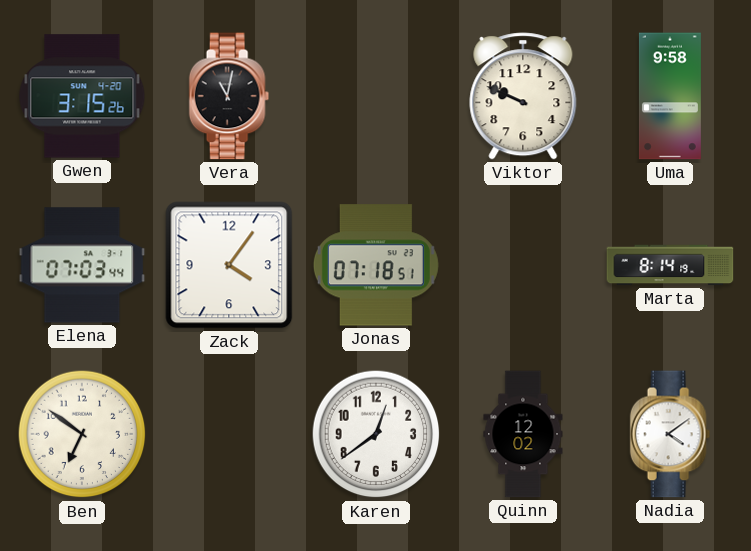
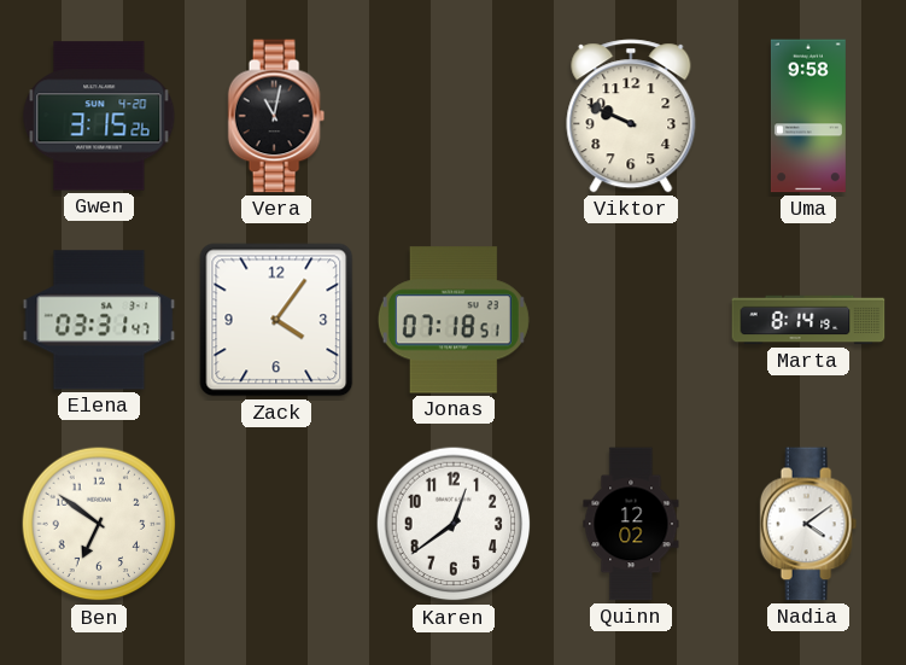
Elena: 07:03 -> 03:31 (99, 320)
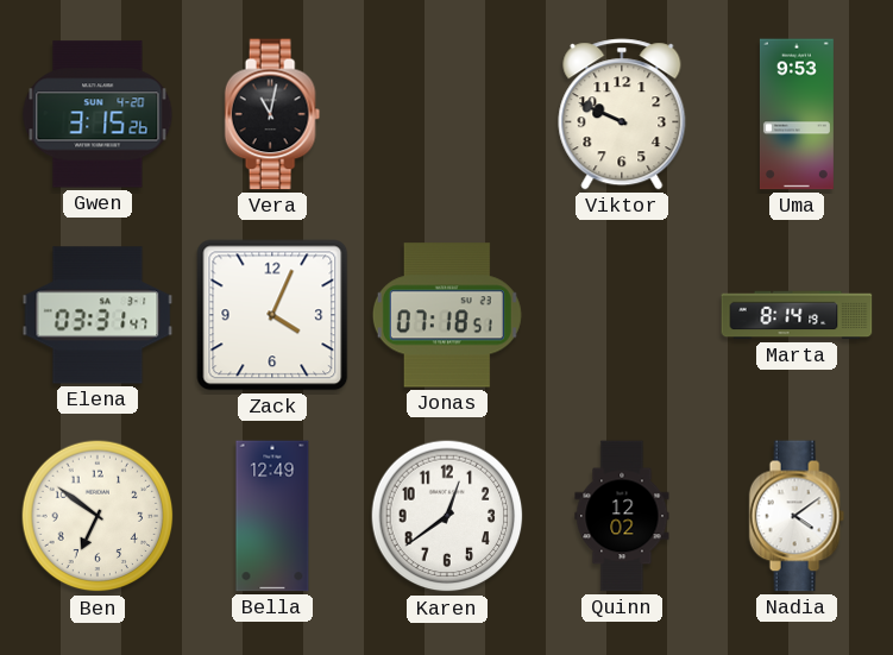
Uma: 9:58 -> 9:53 (797, 114)
Zack: 4:06 -> 4:04 (272, 315)
Bella: none -> 12:49 (272, 516)
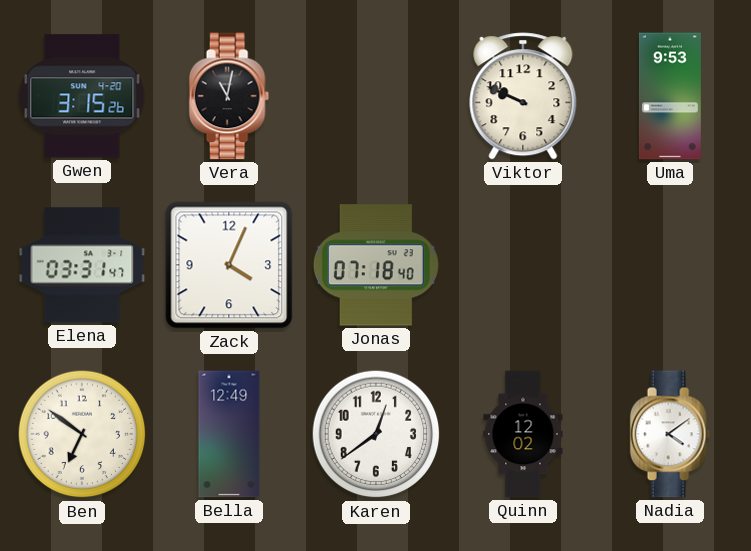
Jonas: 07:18:51 -> 07:18:40 (376, 265)
Marta: 8:14 -> none (797, 315)
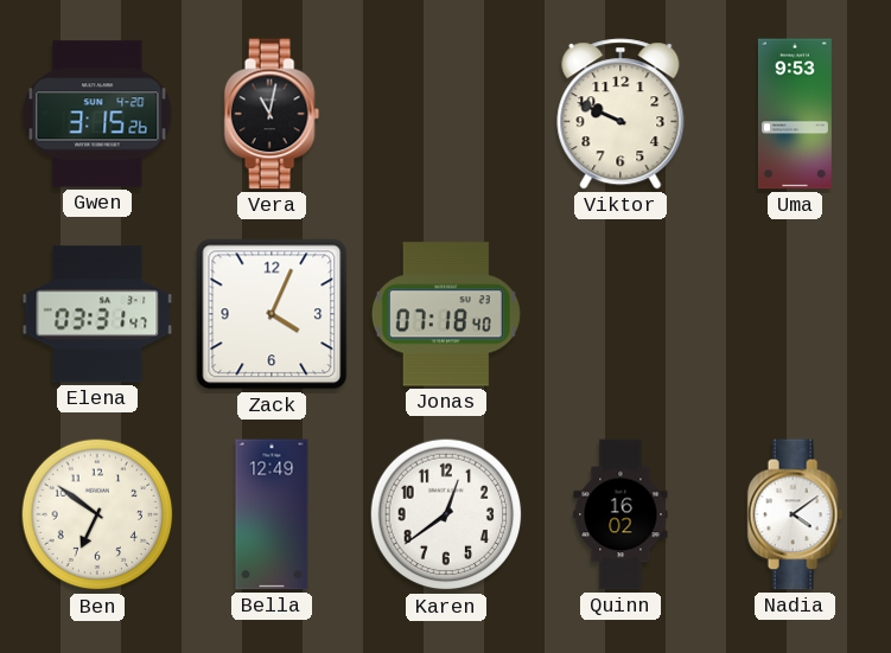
Quinn: 12:02 -> 16:02 (620, 514)
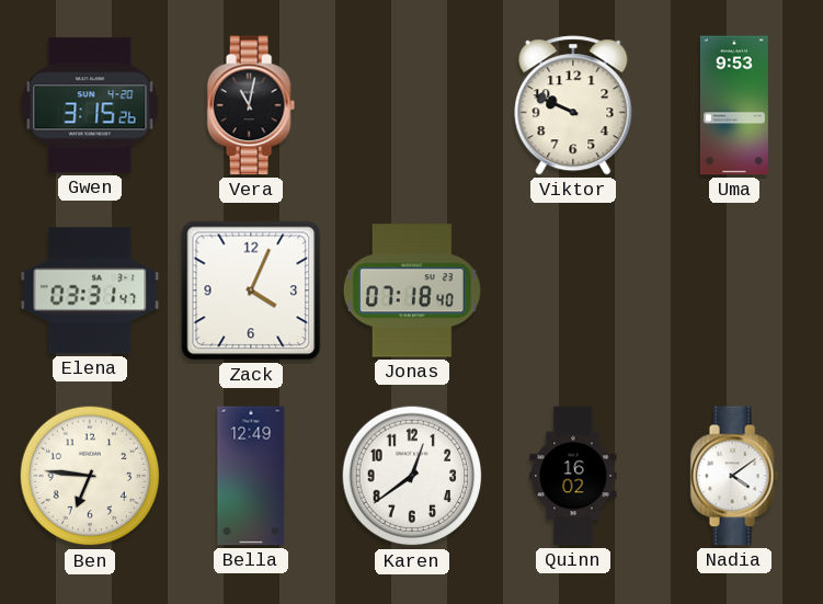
Ben: 6:51 -> 6:46 (90, 476)
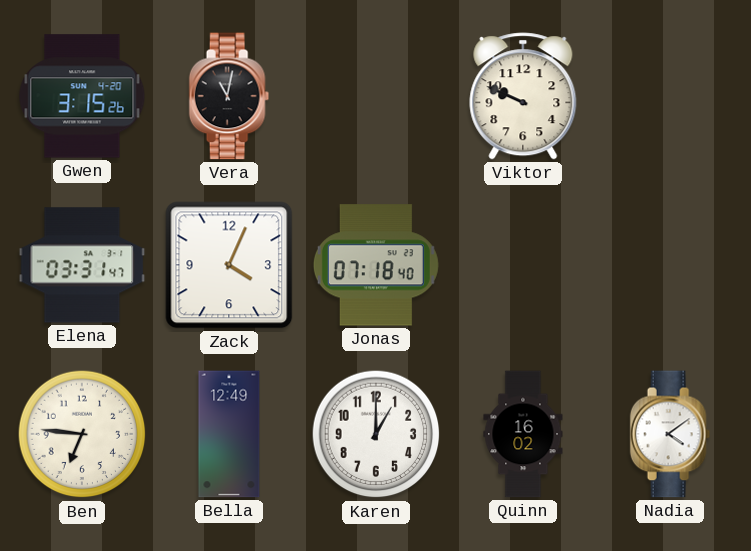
Uma: 9:53 -> none (734, 105)
Karen: 12:39 -> 1:00 (376, 434)
